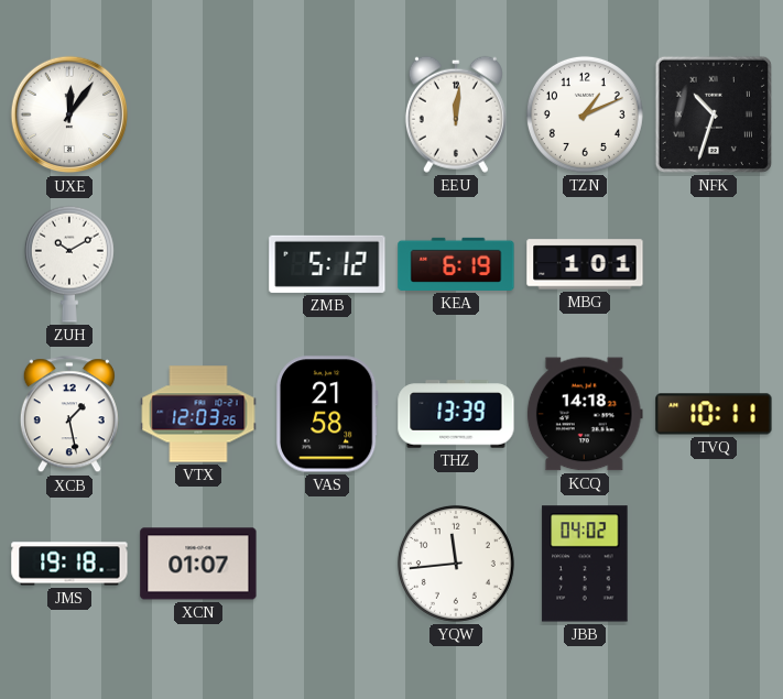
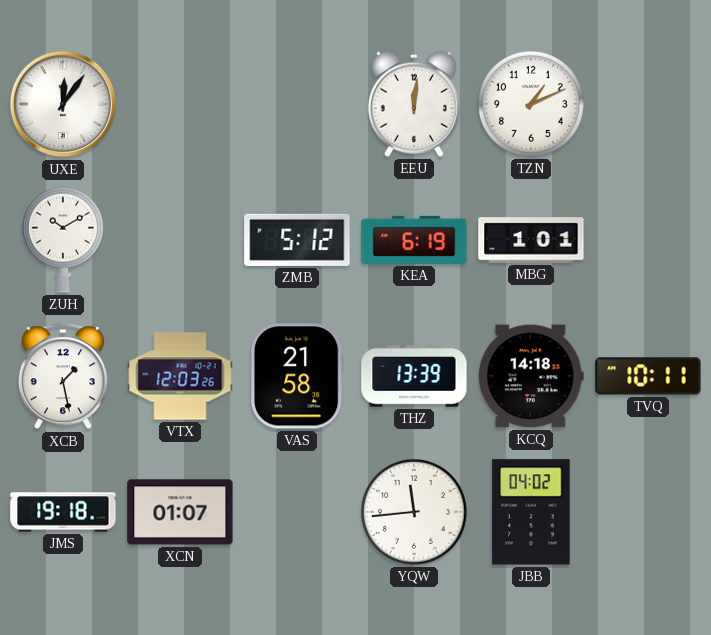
NFK: 10:33 -> none (714, 114)
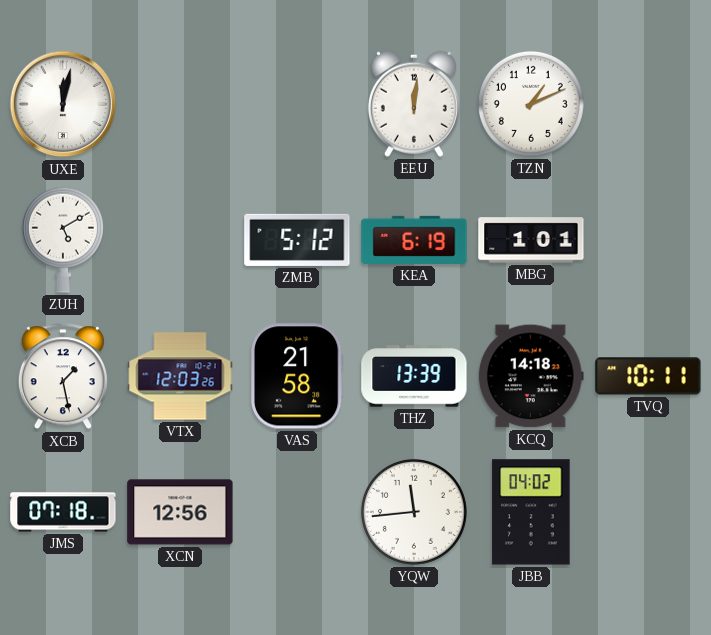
UXE: 12:06 -> 12:02 (63, 104)
ZUH: 10:10 -> 5:10 (63, 240)
JMS: 19:18 -> 07:18 (63, 512)
XCN: 01:07 -> 12:56 (180, 512)
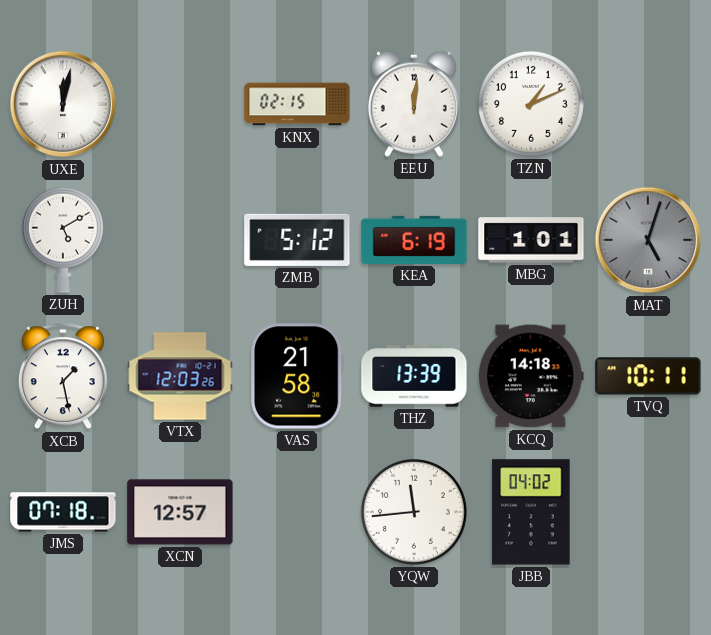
KNX: none -> 02:15 (297, 104)
MAT: none -> 5:03 (648, 240)
XCN: 12:56 -> 12:57 (180, 512)
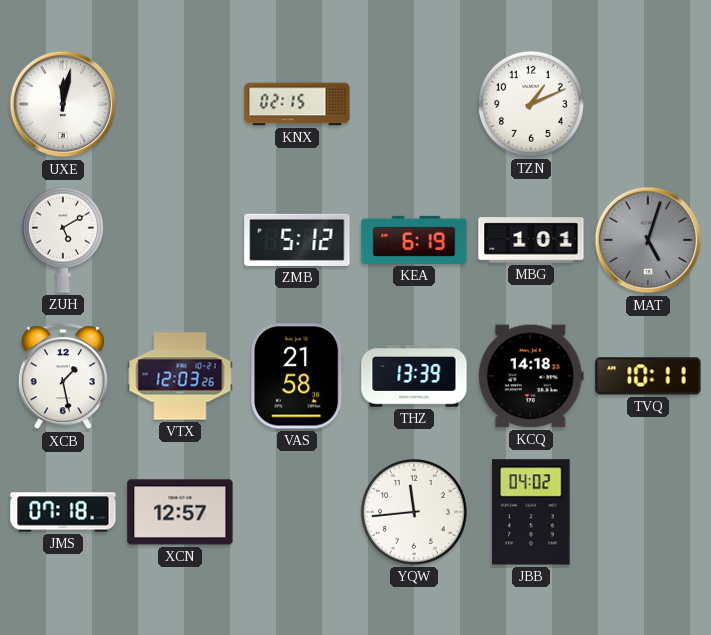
EEU: 12:01 -> none (414, 104)
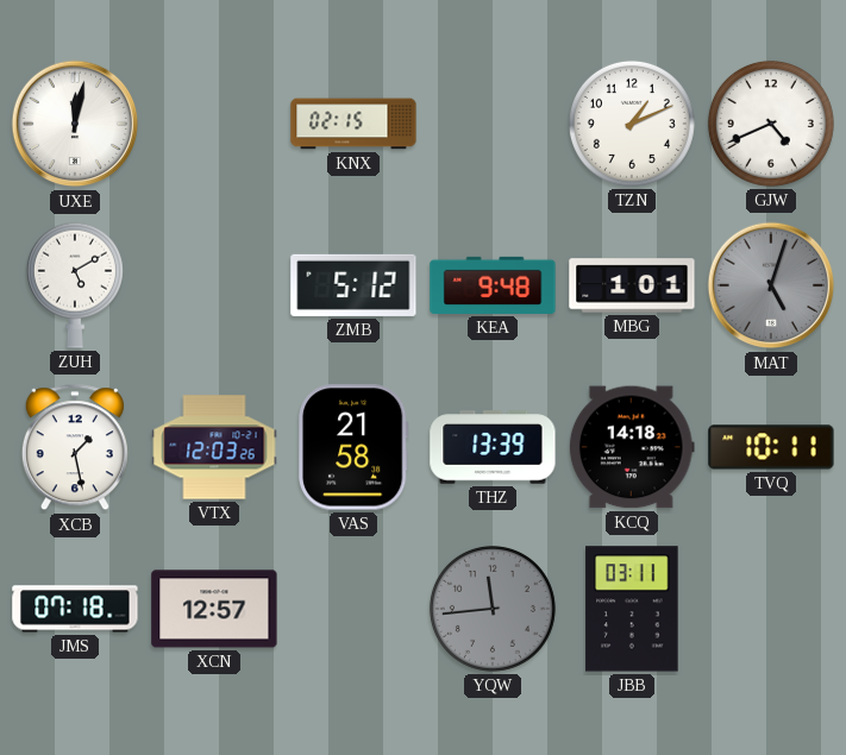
GJW: none -> 4:41 (771, 124)
KEA: 6:19 -> 9:48 (493, 285)
YQW dial: white -> grey (493, 609)
JBB: 04:02 -> 03:11 (632, 609)
